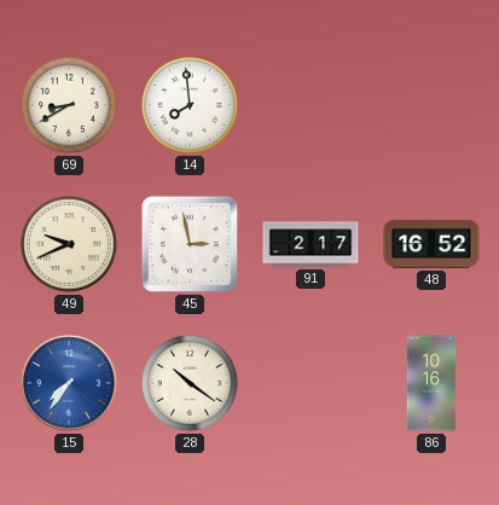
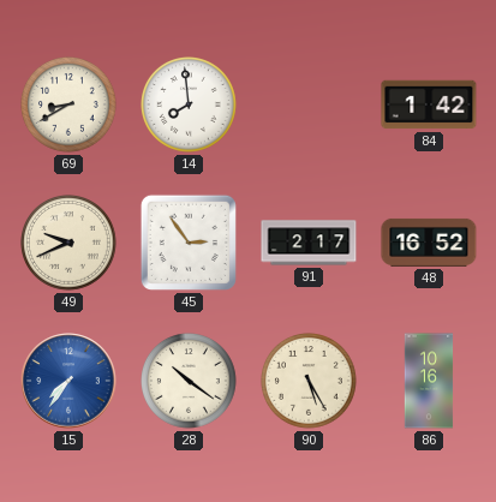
84: none -> 1:42 (429, 104)
45: 2:58 -> 2:54 (189, 243)
90: none -> 5:25 (310, 382)
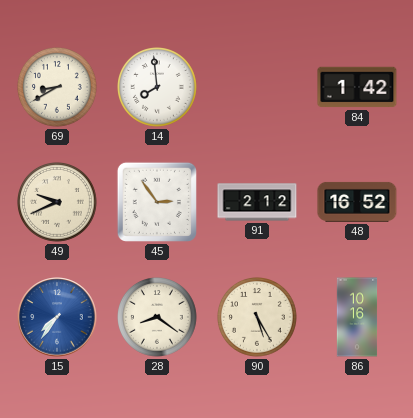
91: 2:17 -> 2:12 (257, 202)
28: 10:21 -> 8:21 (158, 318)
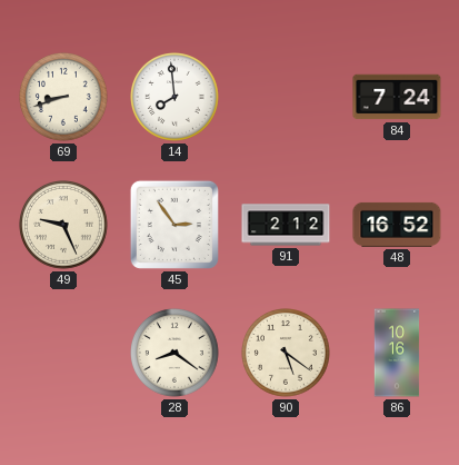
69: 8:40 -> 8:42 (64, 98)
84: 1:42 -> 7:24 (397, 97)
49: 9:41 -> 9:26 (64, 226)
15: 7:36 -> none (57, 317)
90: 5:25 -> 5:21 (287, 354)
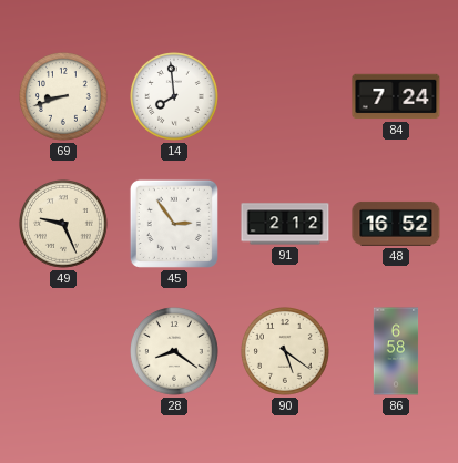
86: 10:16 -> 6:58 (396, 351)
